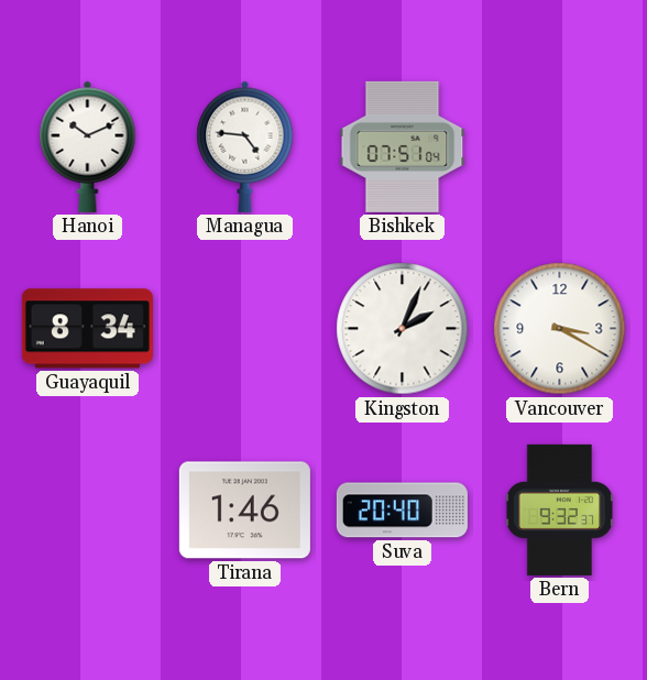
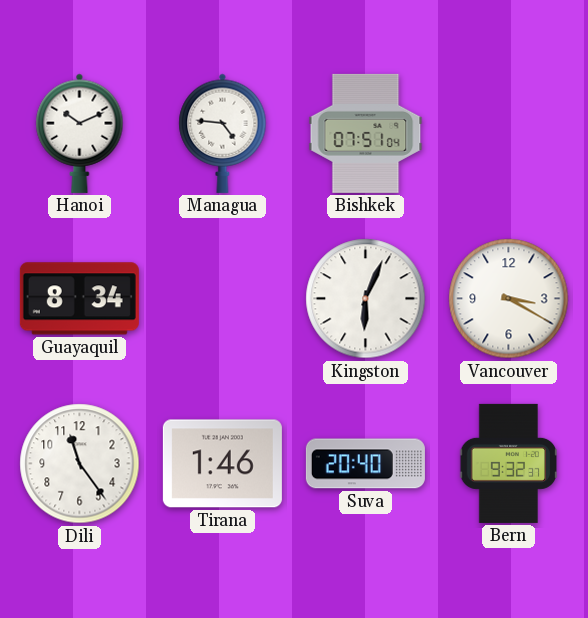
Kingston: 2:04 -> 6:04 (366, 299)
Dili: none -> 11:24 (80, 464)
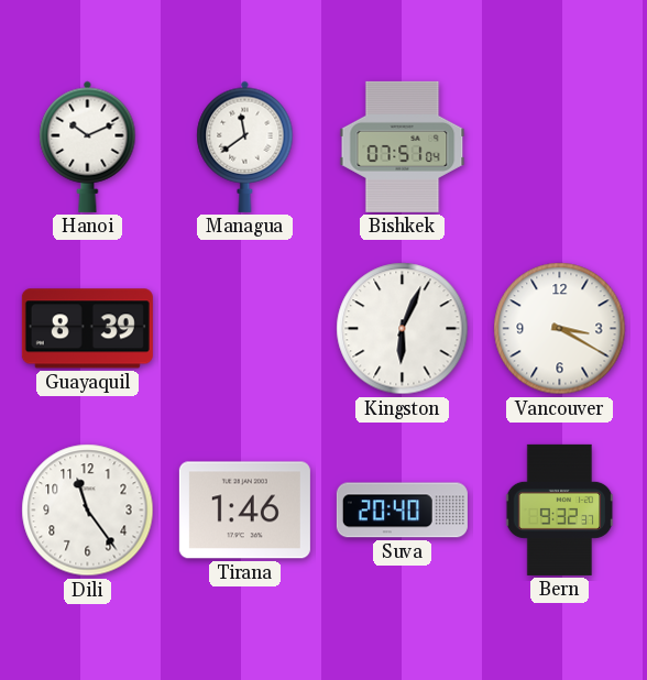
Managua: 4:46 -> 11:39 (245, 146)
Guayaquil: 8:34 -> 8:39 (87, 329)
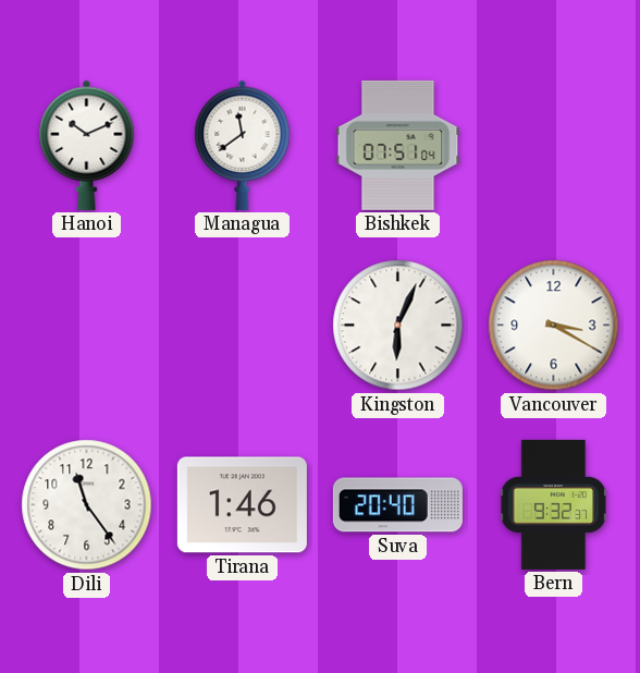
Guayaquil: 8:39 -> none (87, 329)
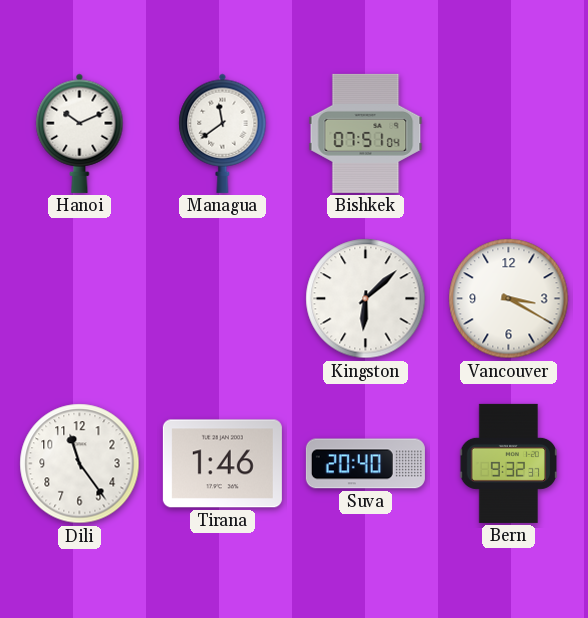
Kingston: 6:04 -> 6:08 (366, 299)
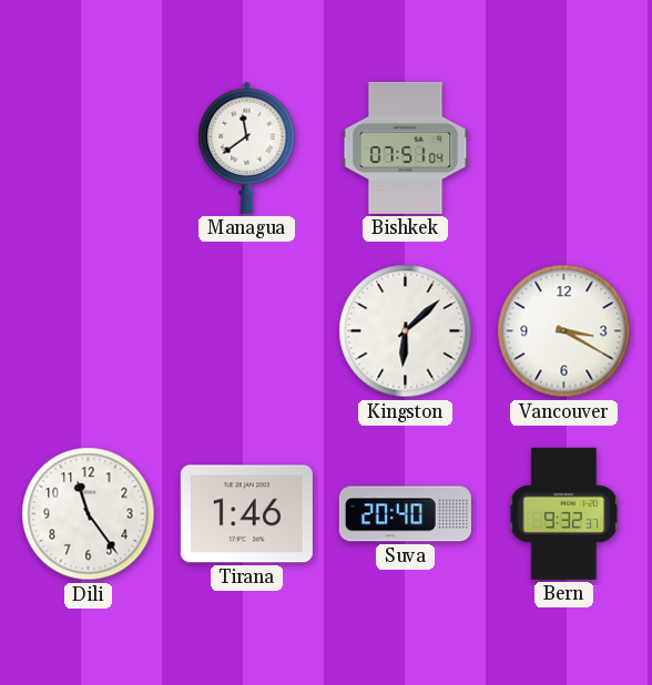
Hanoi: 10:11 -> none (80, 133)
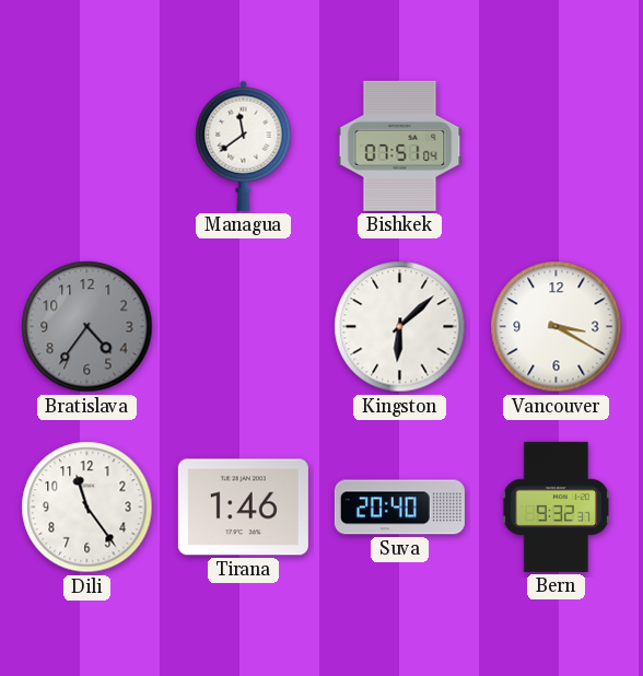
Bratislava: none -> 4:36 (87, 327)
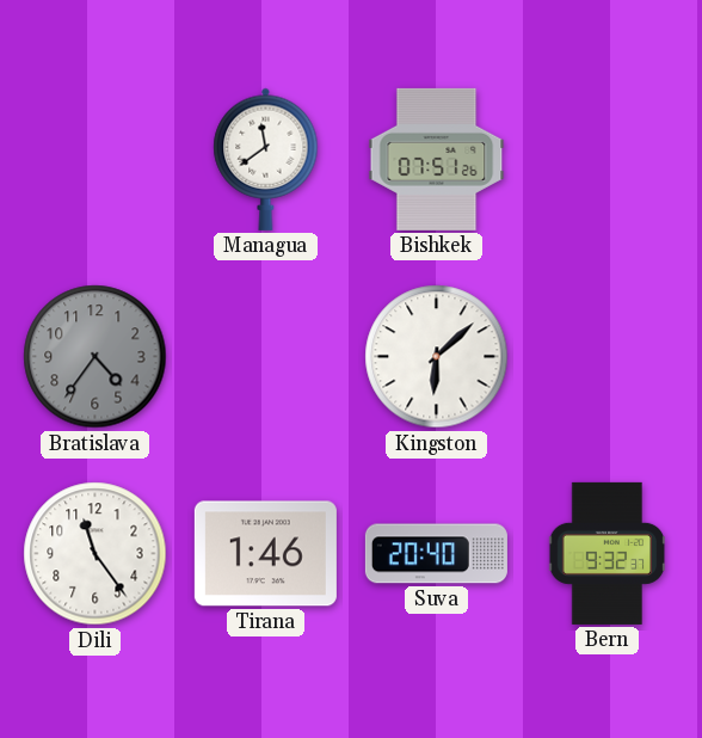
Bishkek: 07:51:04 -> 07:51:26 (437, 159)
Vancouver: 3:20 -> none (557, 327)
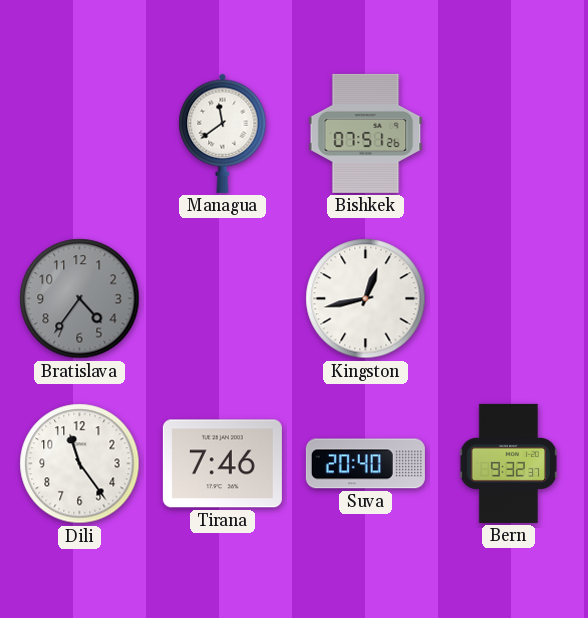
Kingston: 6:08 -> 12:43 (366, 299)
Tirana: 1:46 -> 7:46 (222, 464)
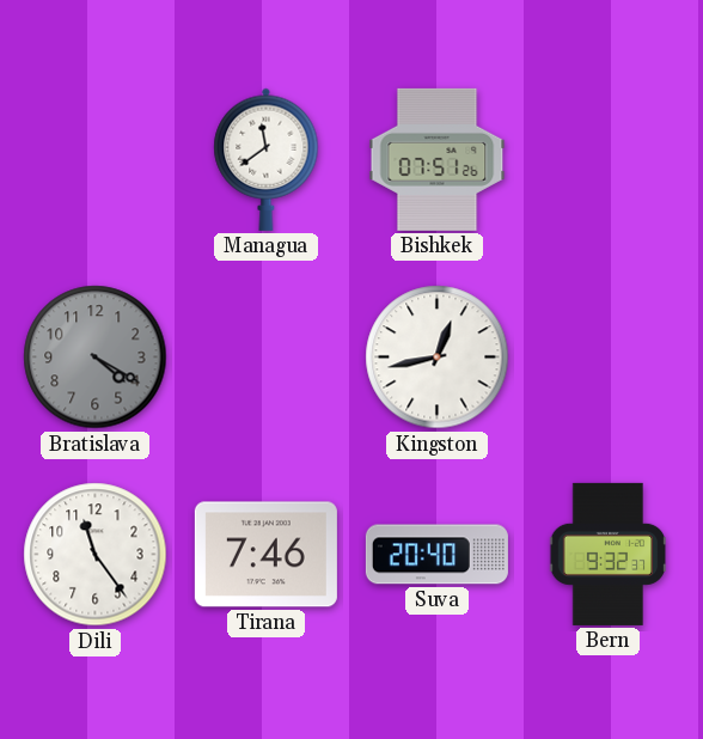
Bratislava: 4:36 -> 4:20 (96, 358)
